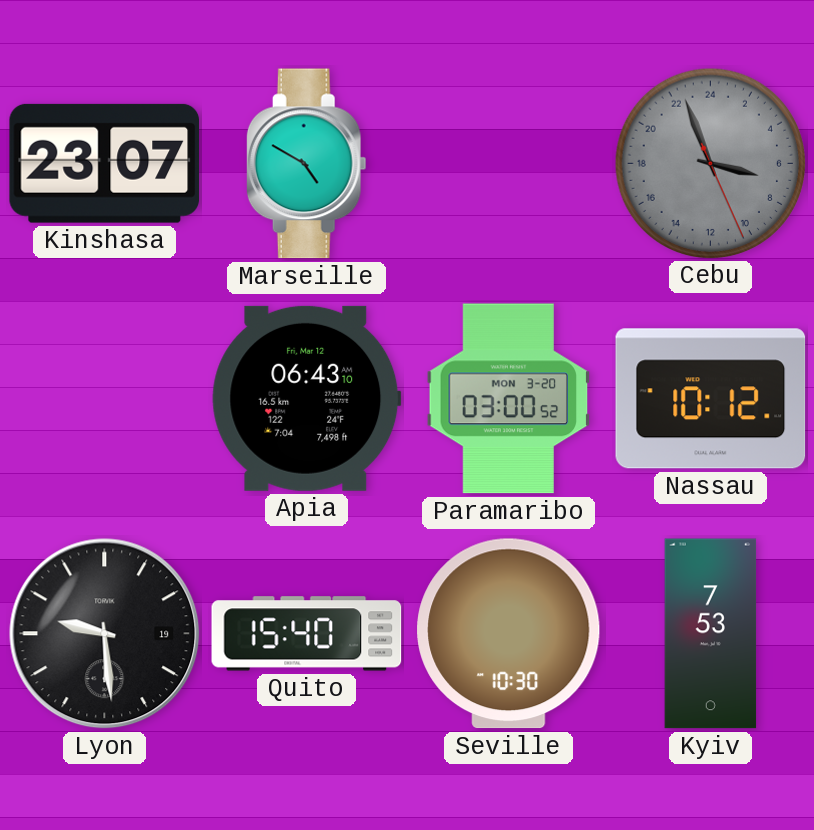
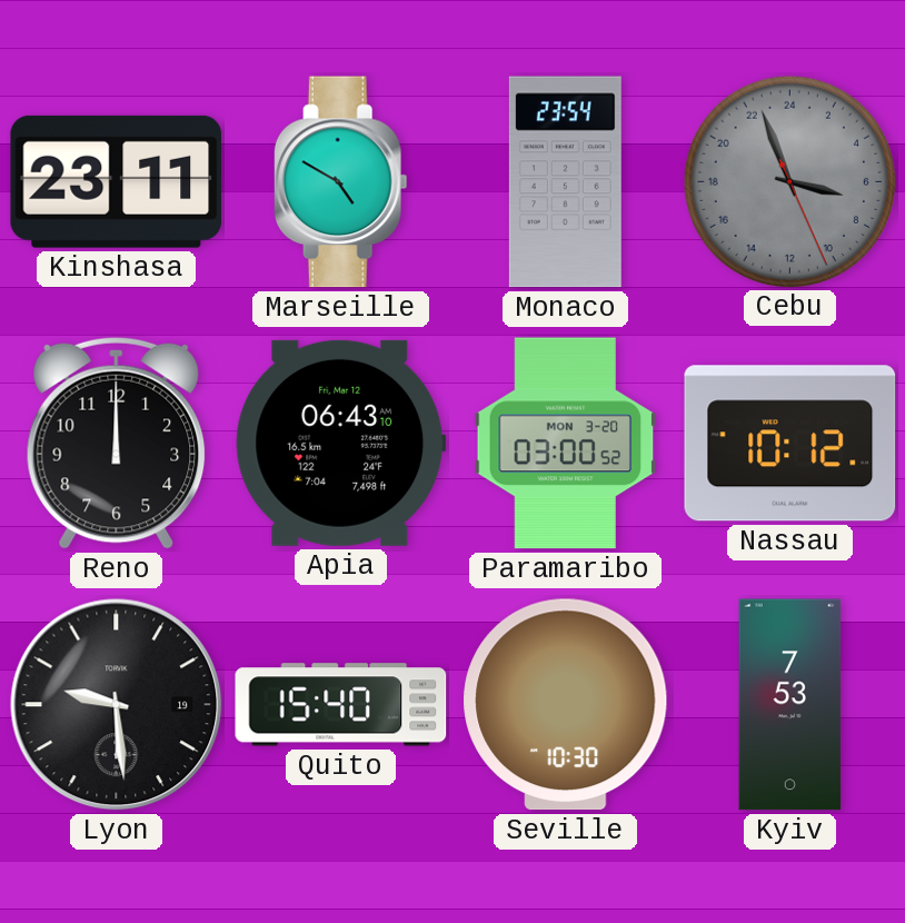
Kinshasa: 23:07 -> 23:11 (117, 181)
Monaco: none -> 23:54 (565, 182)
Reno: none -> 12:00 (117, 443)
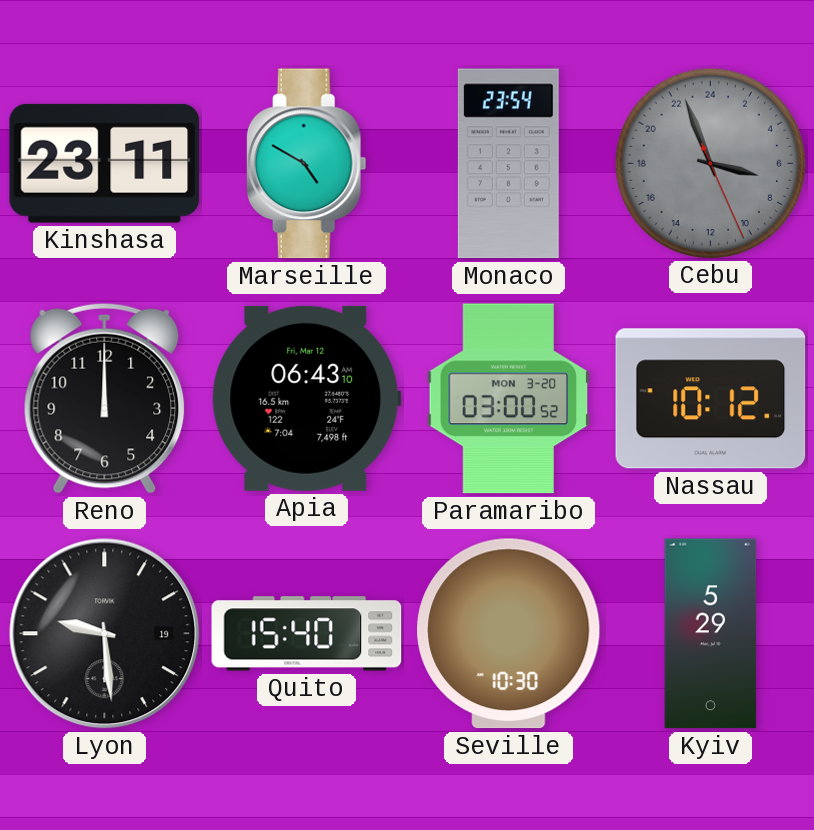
Kyiv: 7:53 -> 5:29 (711, 634)
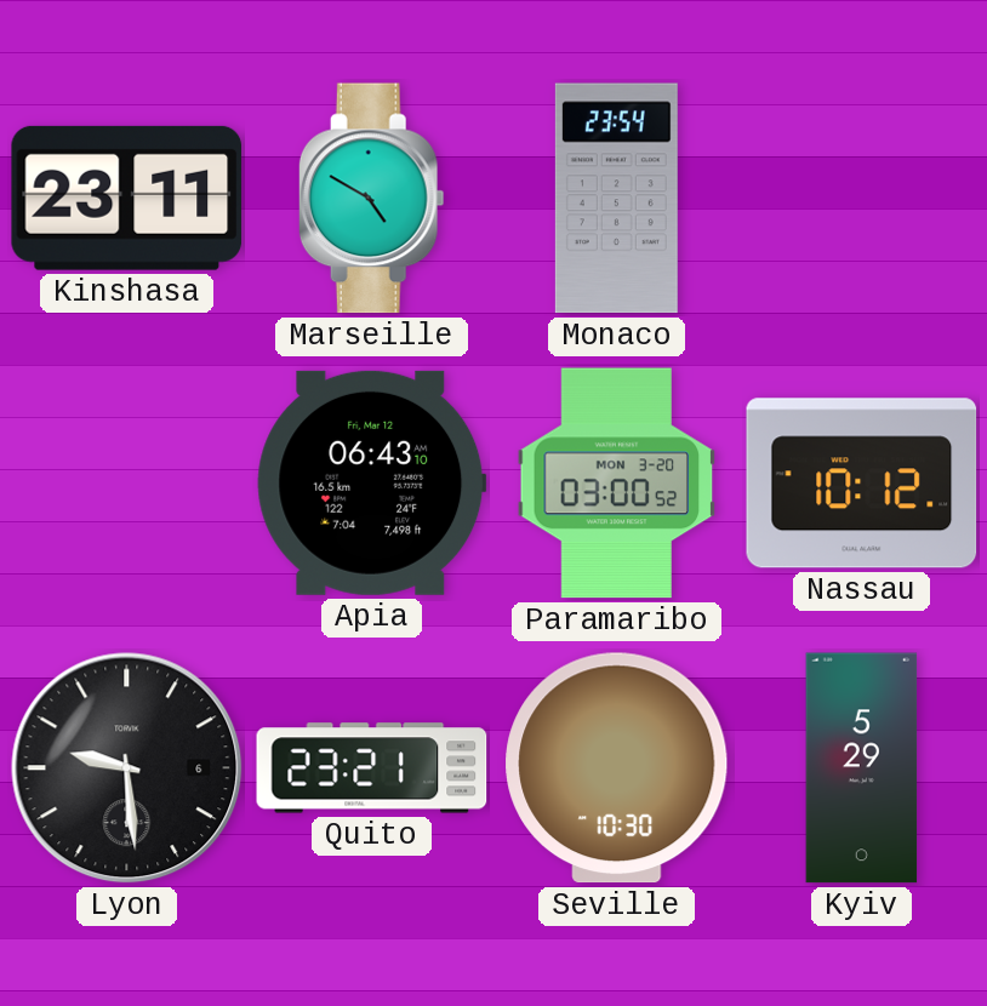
Cebu: 6:56 -> none (710, 163)
Reno: 12:00 -> none (105, 398)
Lyon date: 19 -> 6 (127, 768)
Quito: 15:40 -> 23:21 (372, 768)
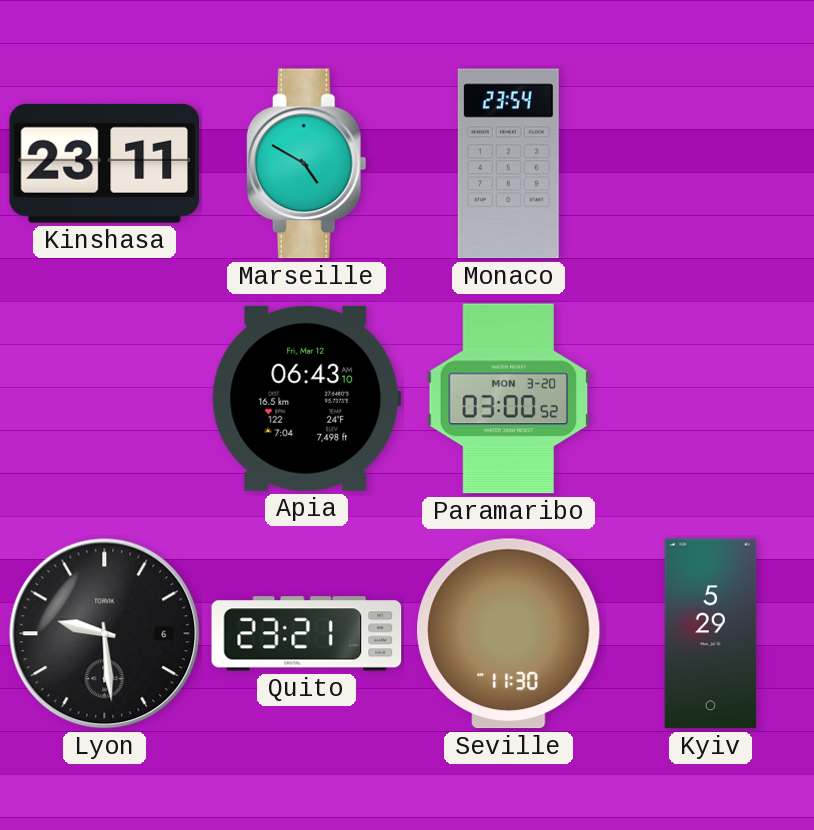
Nassau: 10:12 -> none (862, 484)
Seville: 10:30 -> 11:30 (509, 634)
